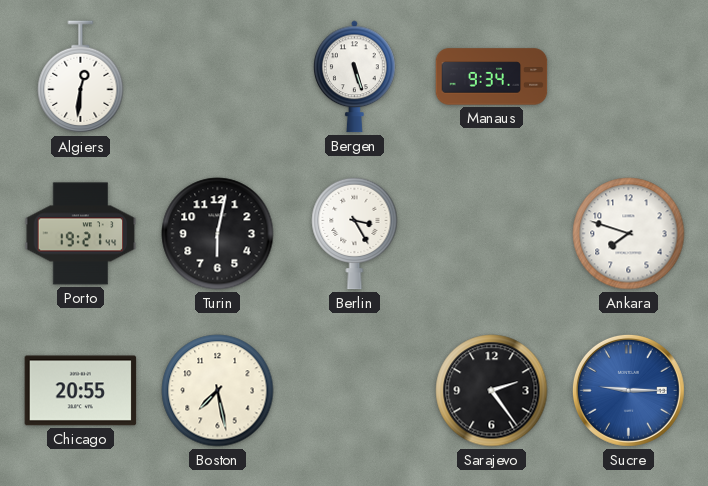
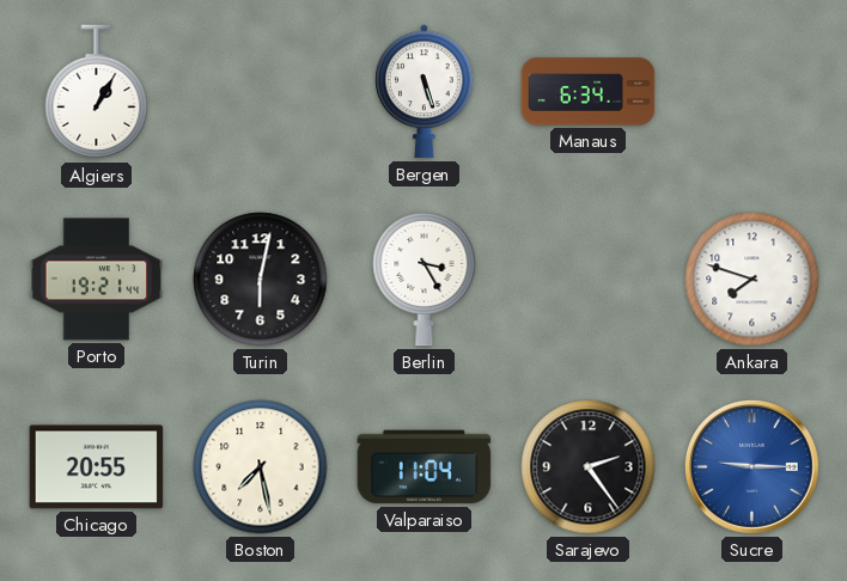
Algiers: 12:31 -> 1:05 (97, 92)
Manaus: 9:34 -> 6:34 (589, 92)
Valparaiso: none -> 11:04 (425, 467)
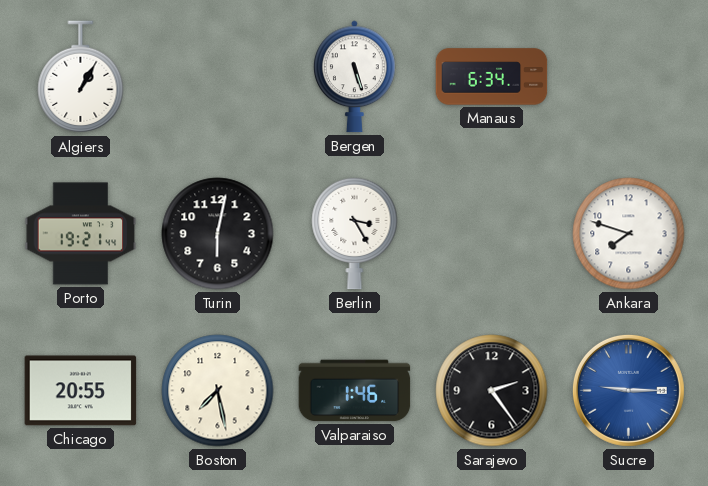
Valparaiso: 11:04 -> 1:46 (355, 391)
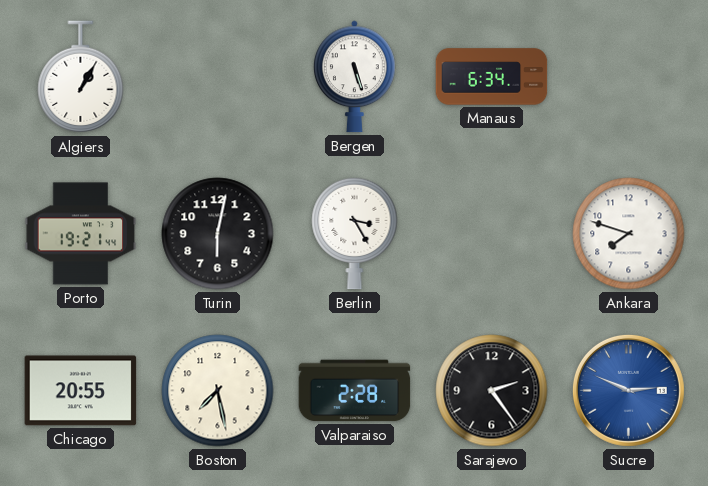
Valparaiso: 1:46 -> 2:28 (355, 391)
Sucre: 9:15 -> 2:49 (628, 390)
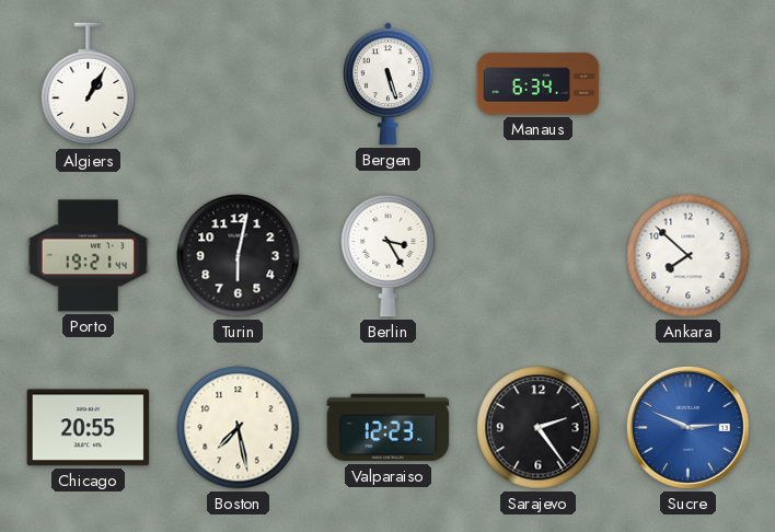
Ankara: 7:48 -> 7:52 (689, 256)
Valparaiso: 2:28 -> 12:23 (389, 428)
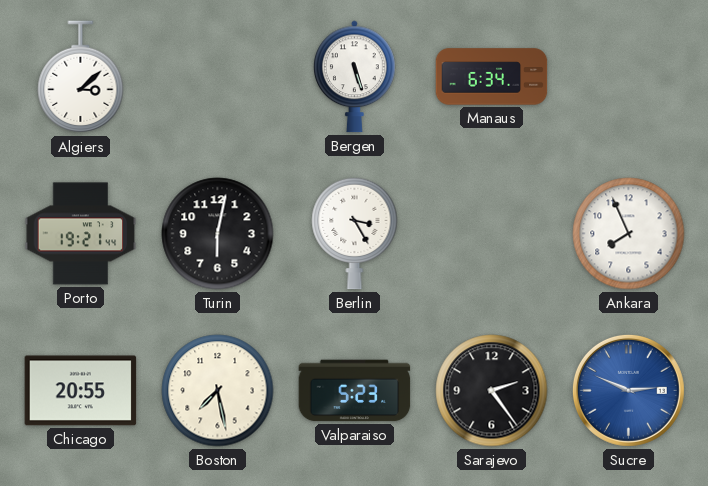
Algiers: 1:05 -> 3:08 (81, 77)
Ankara: 7:52 -> 7:56 (629, 234)
Valparaiso: 12:23 -> 5:23 (355, 391)
